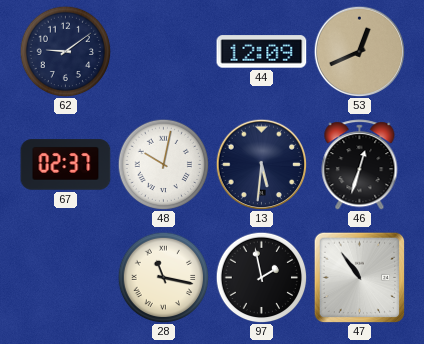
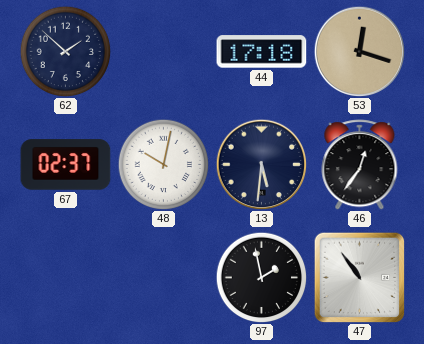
62: 9:09 -> 1:52 (65, 51)
44: 12:09 -> 17:18 (262, 52)
53: 12:41 -> 12:18 (359, 51)
46: 12:33 -> 12:36 (360, 165)
28: 11:17 -> none (163, 277)
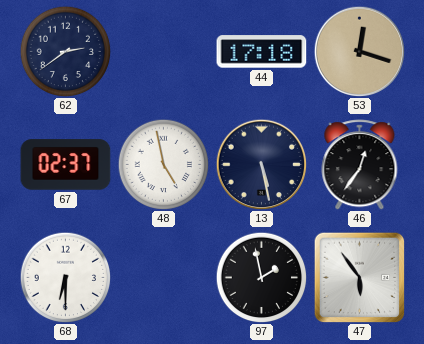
62: 1:52 -> 2:39 (65, 51)
48: 10:02 -> 4:58 (163, 164)
13: 5:31 -> 5:28 (261, 164)
68: none -> 6:30 (65, 277)
47: 10:54 -> 5:54 (359, 277)
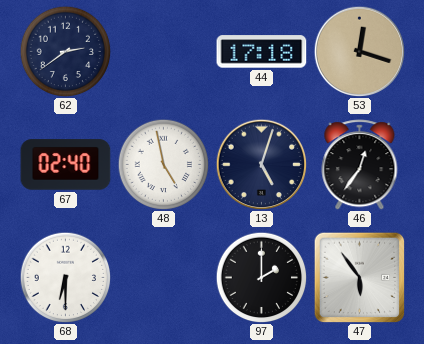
67: 02:37 -> 02:40 (66, 165)
13: 5:28 -> 5:03 (261, 164)
97: 1:58 -> 2:00 (261, 277)
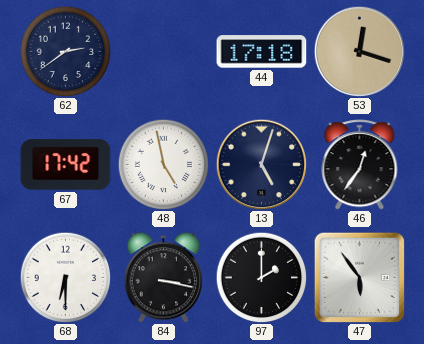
67: 02:40 -> 17:42 (66, 165)
84: none -> 3:17 (164, 278)
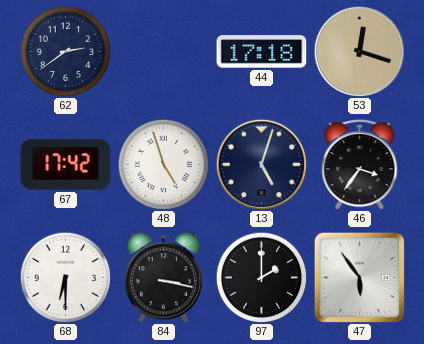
48: 4:58 -> 4:57 (163, 164)
46: 12:36 -> 3:36 (360, 165)
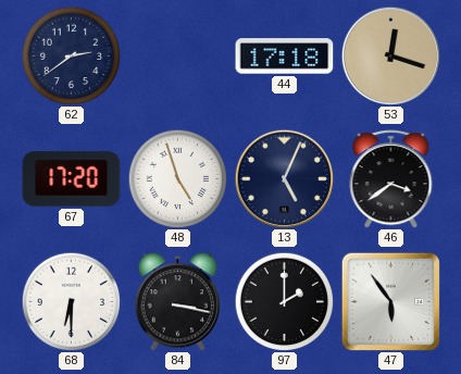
67: 17:42 -> 17:20 (72, 179)
13: 5:03 -> 5:04 (284, 178)
46: 3:36 -> 3:39 (391, 179)
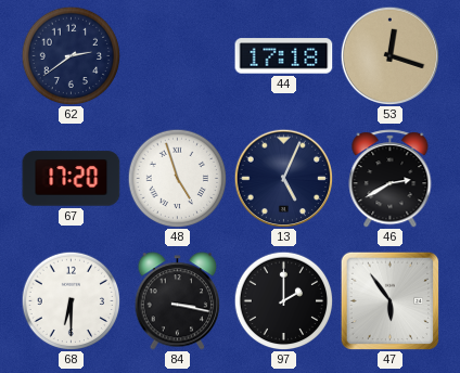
46: 3:39 -> 2:40 (391, 179)
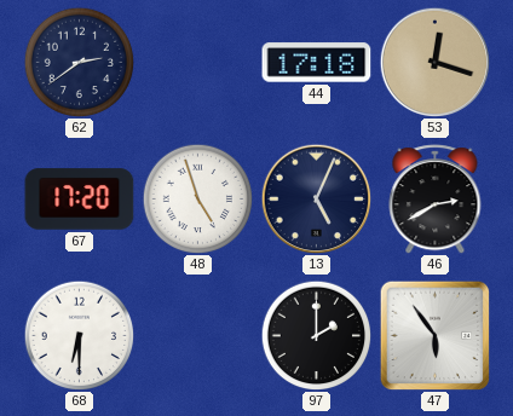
84: 3:17 -> none (178, 301)
